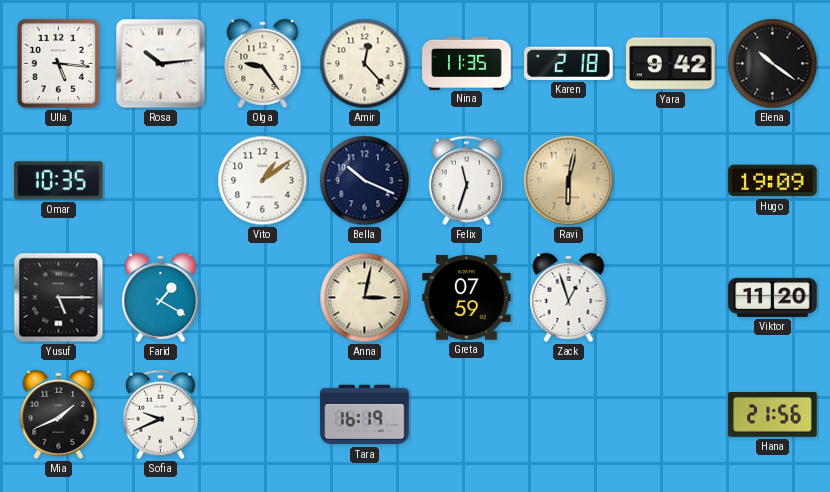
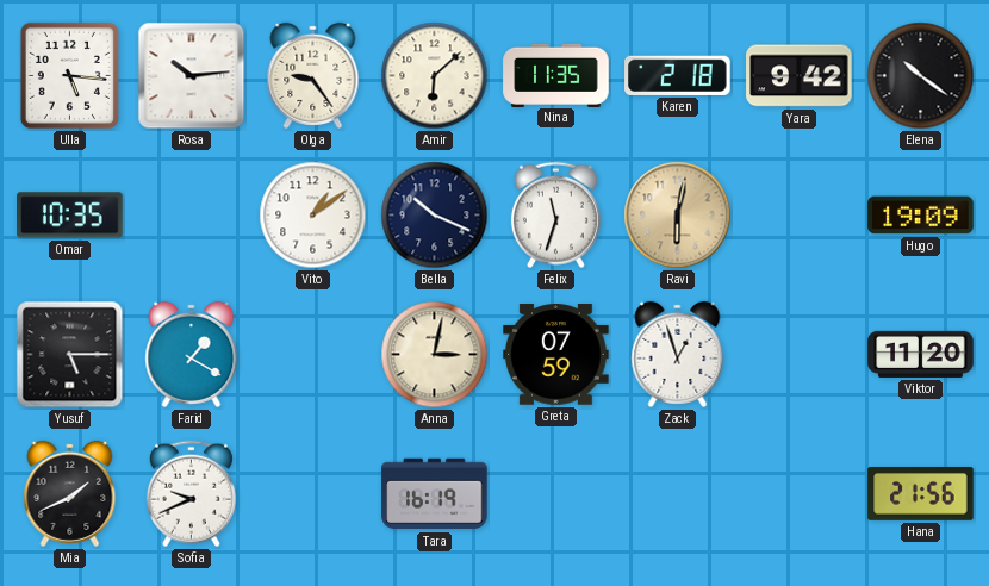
Amir: 12:23 -> 6:08 (435, 76)
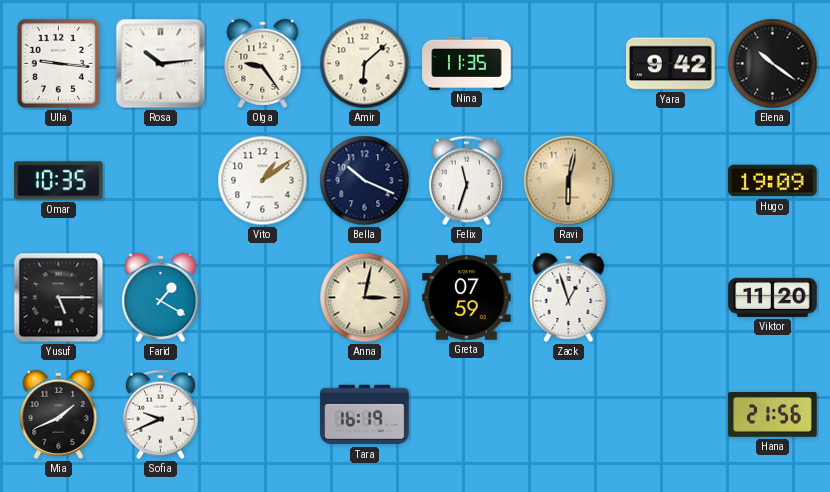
Ulla: 5:16 -> 9:16 (58, 63)
Karen: 2:18 -> none (678, 75)
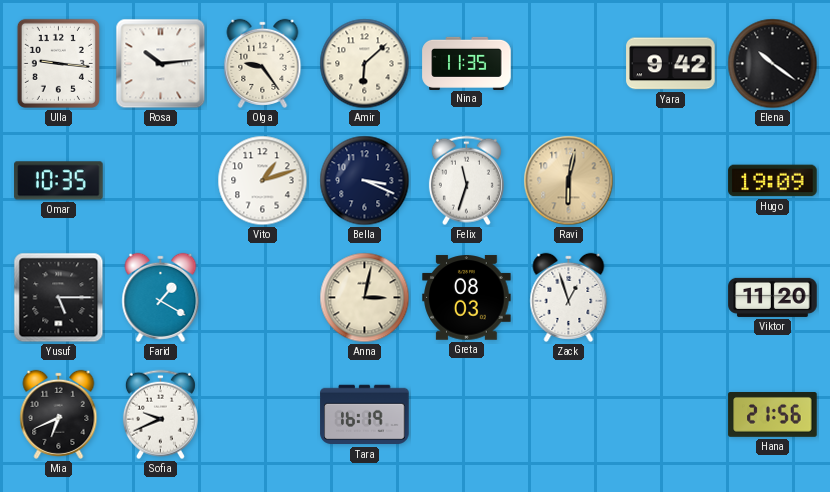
Vito: 1:09 -> 1:12 (263, 181)
Bella: 10:19 -> 3:19 (365, 181)
Greta: 07:59 -> 08:03 (467, 298)
Mia: 1:41 -> 6:41 (59, 414)
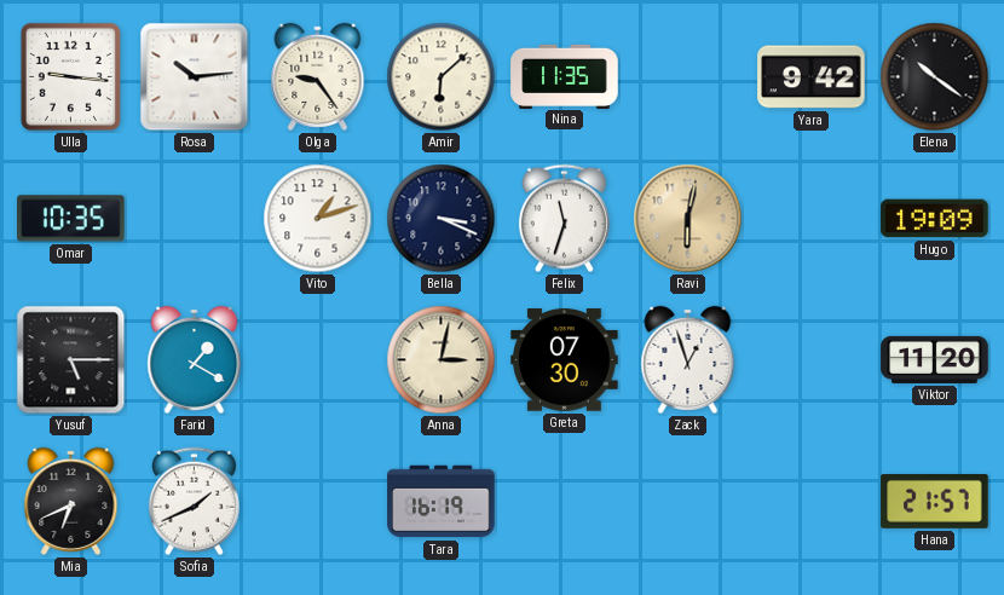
Greta: 08:03 -> 07:30 (565, 360)
Sofia: 9:41 -> 1:41 (194, 502)
Hana: 21:56 -> 21:57 (935, 502)
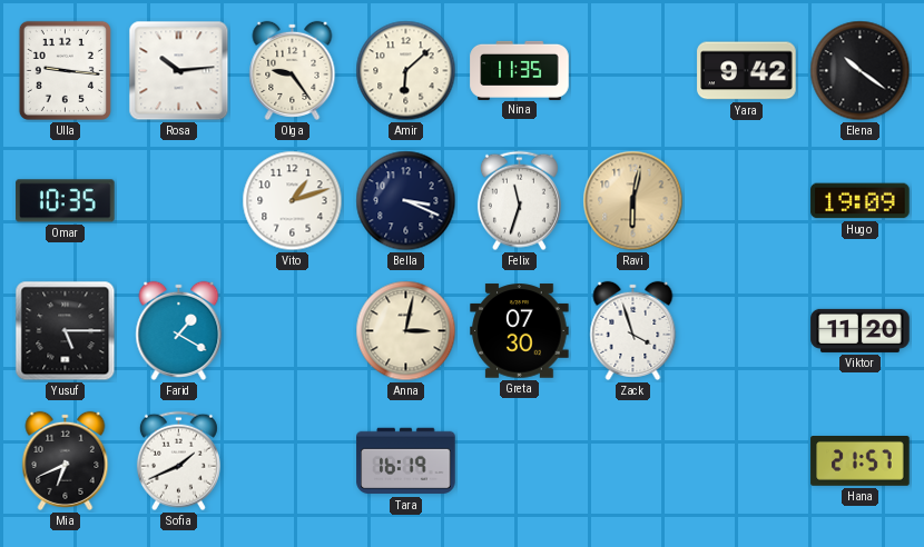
Zack: 12:57 -> 3:57 (633, 330)
